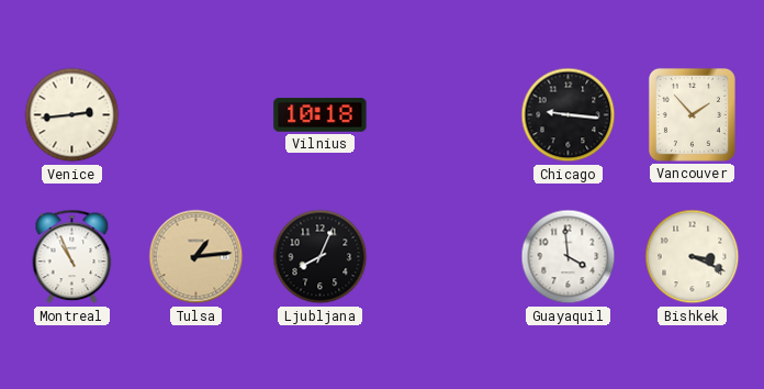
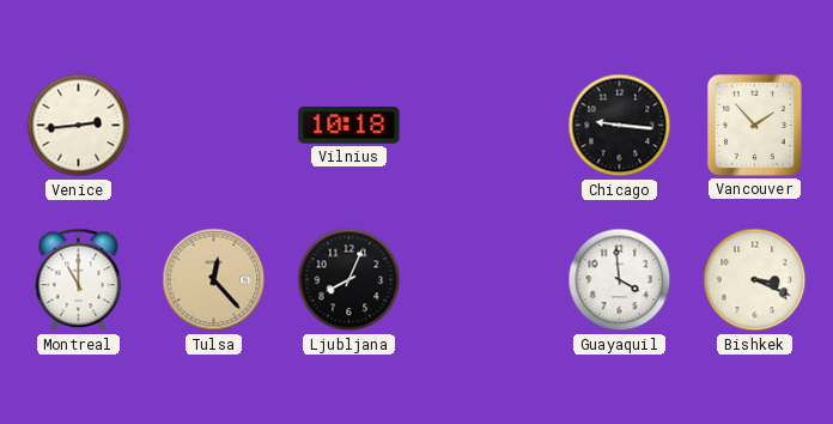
Montreal: 10:56 -> 11:00 (79, 280)
Tulsa: 1:14 -> 12:23 (214, 280)
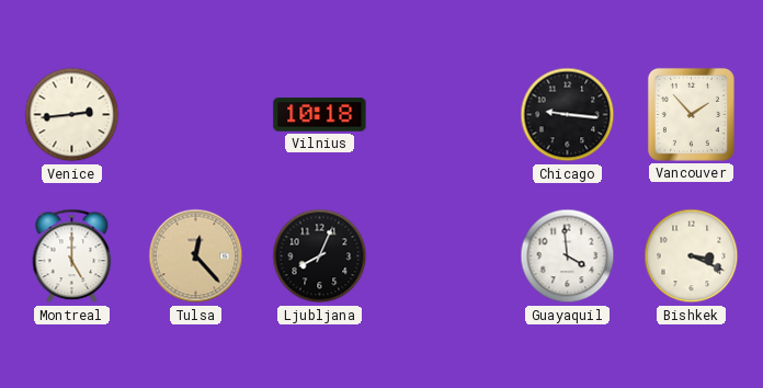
Montreal: 11:00 -> 5:00 (72, 256)
